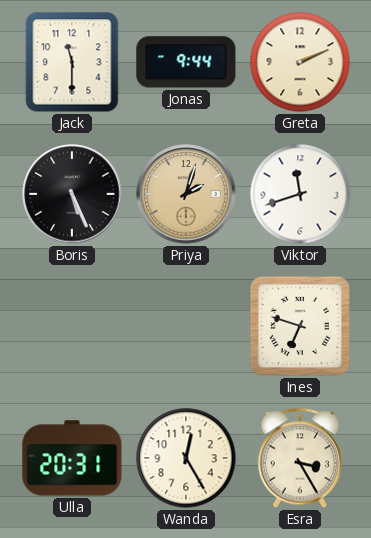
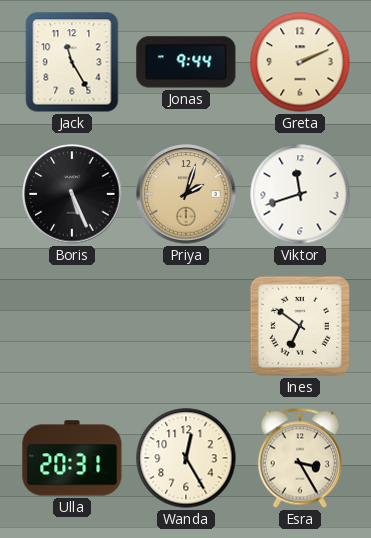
Jack: 11:30 -> 11:25 (72, 62)
Ines: 6:48 -> 6:51 (300, 326)
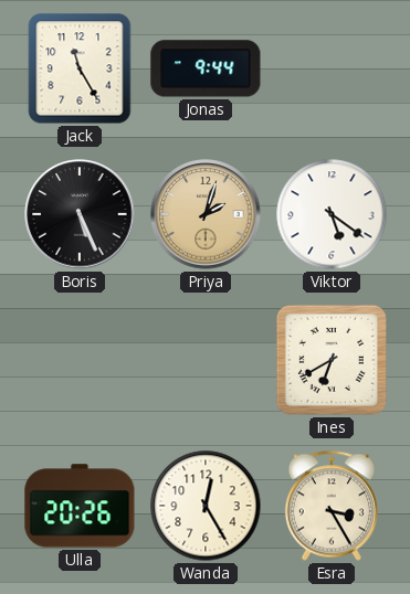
Greta: 2:11 -> none (300, 62)
Viktor: 11:42 -> 5:21 (332, 214)
Ines: 6:51 -> 6:40 (332, 360)
Ulla: 20:31 -> 20:26 (80, 506)
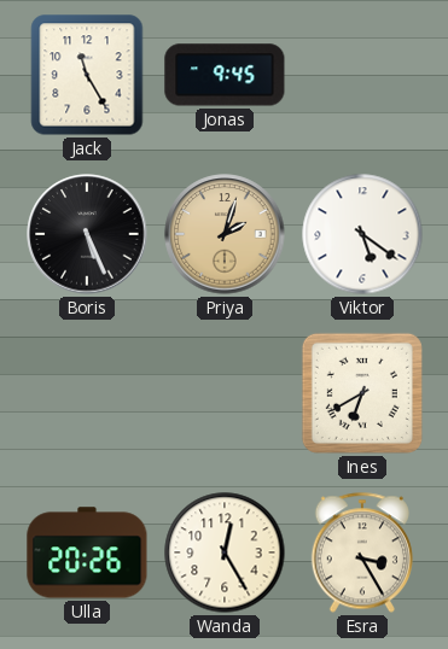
Jonas: 9:44 -> 9:45 (225, 75)
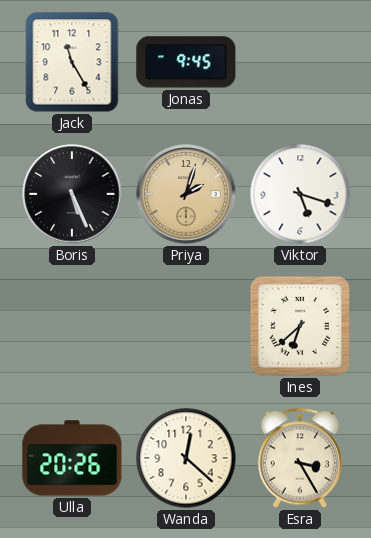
Viktor: 5:21 -> 5:18 (300, 194)
Ines: 6:40 -> 6:38 (300, 326)
Wanda: 12:25 -> 12:22 (186, 458)
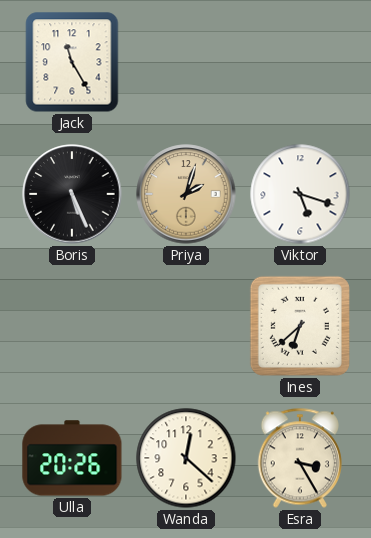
Jonas: 9:45 -> none (186, 62)
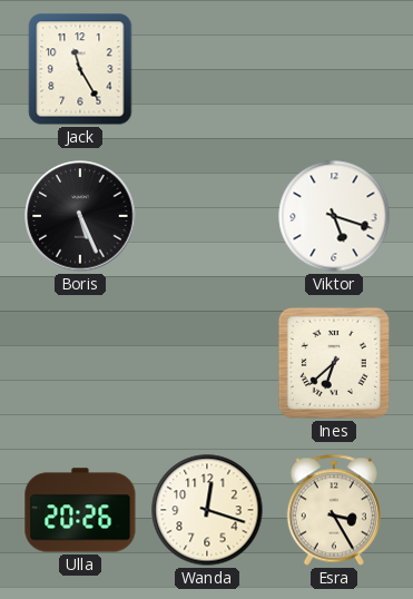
Priya: 2:03 -> none (186, 194)
Wanda: 12:22 -> 12:18 (207, 510)
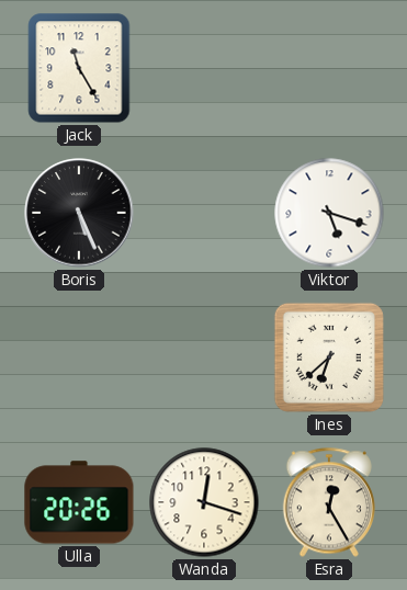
Esra: 3:25 -> 12:25 (329, 502)
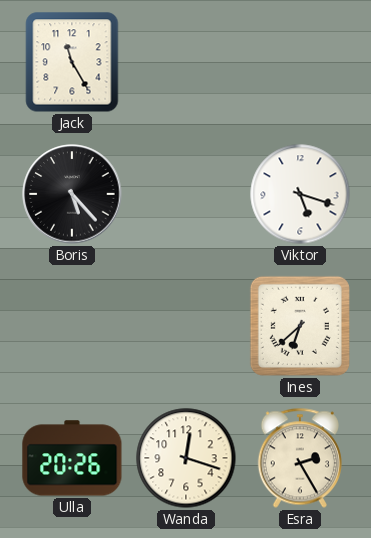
Boris: 5:26 -> 5:23 (72, 194)
Esra: 12:25 -> 2:25 (300, 458)
